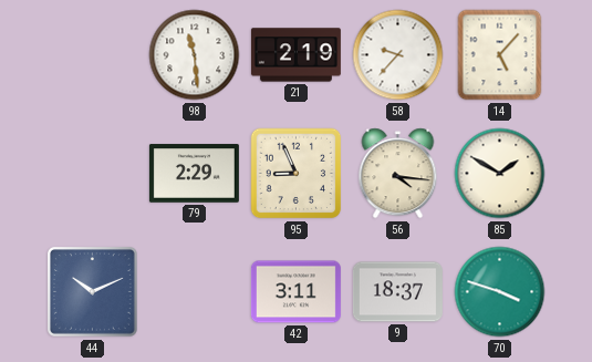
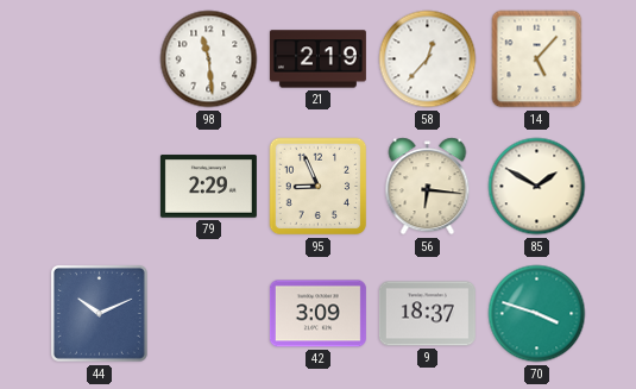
58: 9:37 -> 12:37 (428, 59)
56: 4:16 -> 6:16 (428, 187)
42: 3:11 -> 3:09 (317, 314)
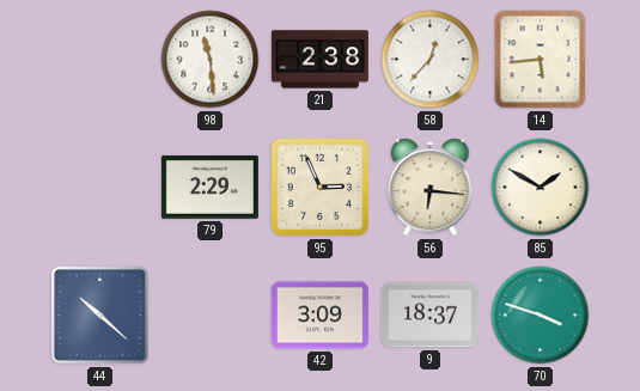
21: 2:19 -> 2:38 (319, 60)
14: 5:07 -> 5:44 (541, 60)
95: 8:56 -> 2:56 (321, 188)
44: 10:11 -> 10:22 (99, 314)
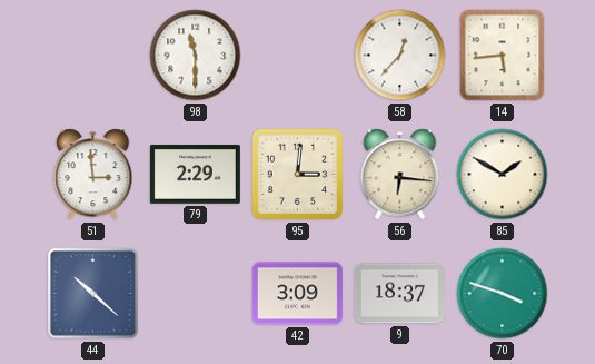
98: 11:29 -> 11:30 (196, 56)
21: 2:38 -> none (319, 60)
51: none -> 2:59 (93, 175)
95: 2:56 -> 3:01 (298, 175)
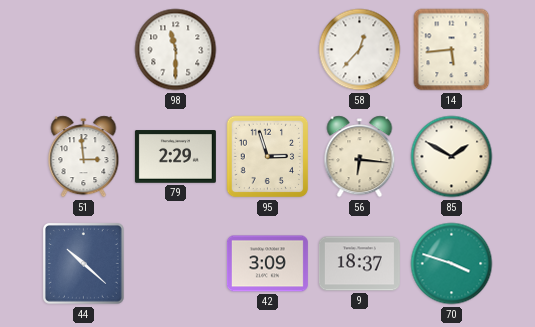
95: 3:01 -> 2:57 (268, 157)
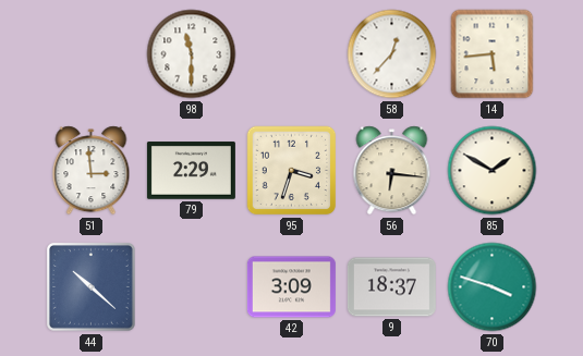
95: 2:57 -> 3:33 (292, 171)
